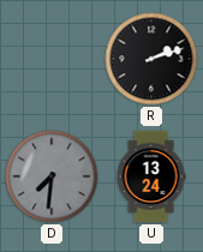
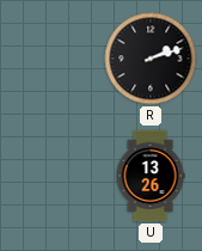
D: 7:31 -> none (52, 176)
U: 13:24 -> 13:26 (151, 176)
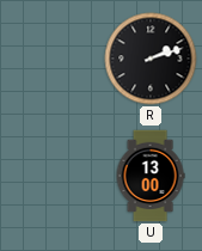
U: 13:26 -> 13:00 (151, 176)
